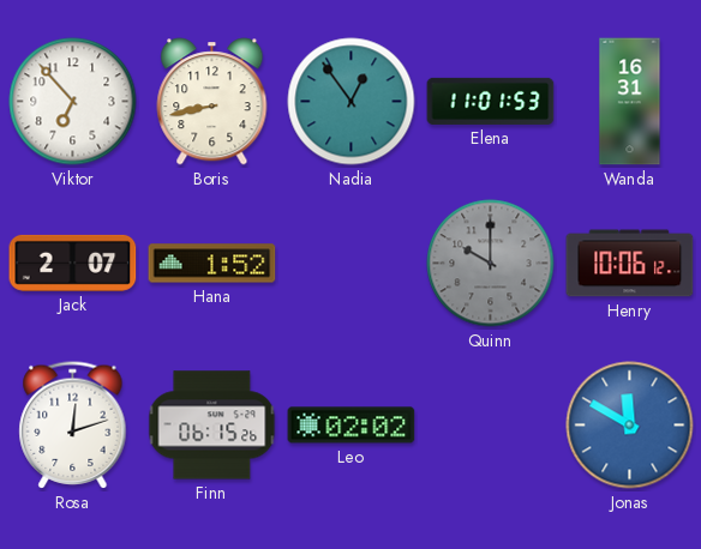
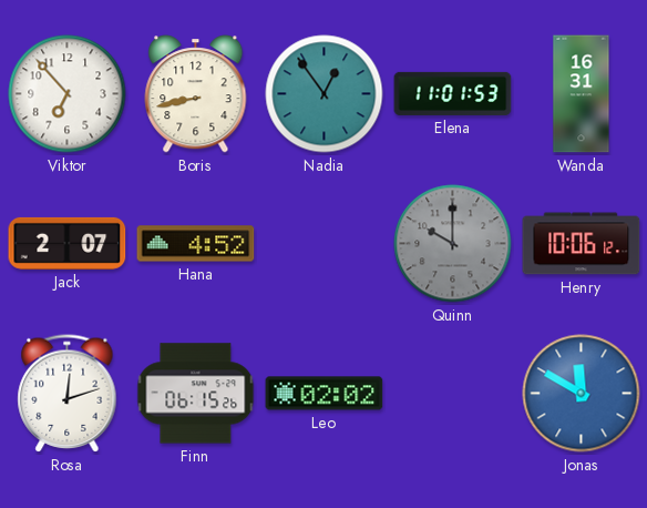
Hana: 1:52 -> 4:52 (196, 244)
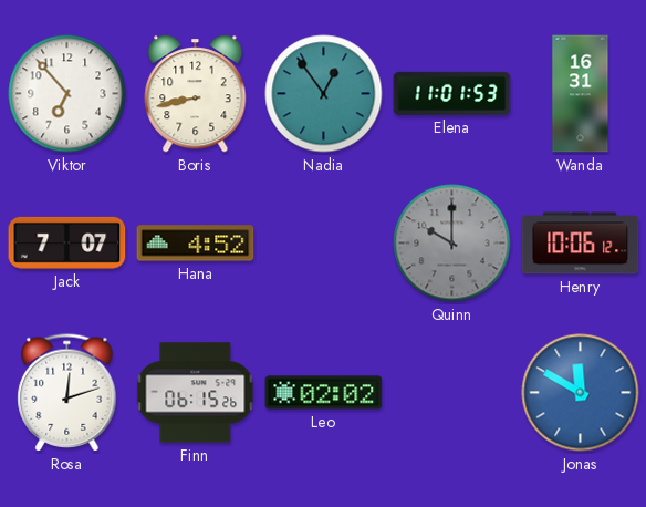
Jack: 2:07 -> 7:07 (67, 242)
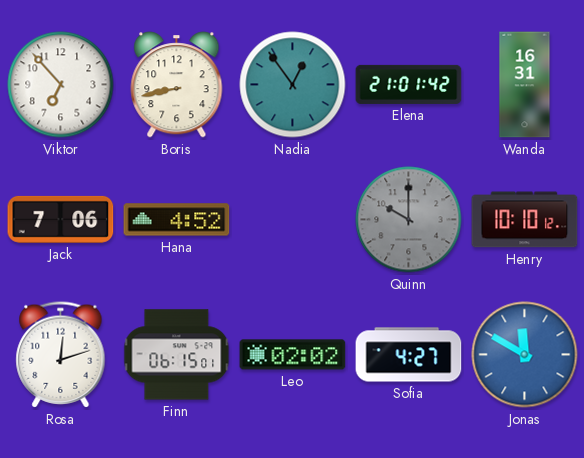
Elena: 11:01 -> 21:01 (409, 84)
Jack: 7:07 -> 7:06 (61, 219)
Henry: 10:06 -> 10:10 (525, 220)
Finn: 06:15:26 -> 06:15:01 (177, 355)
Sofia: none -> 4:27 (409, 355)
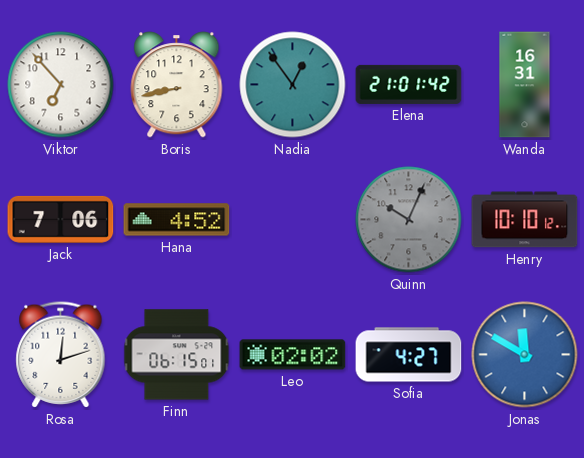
Quinn: 10:00 -> 10:04 (409, 220)
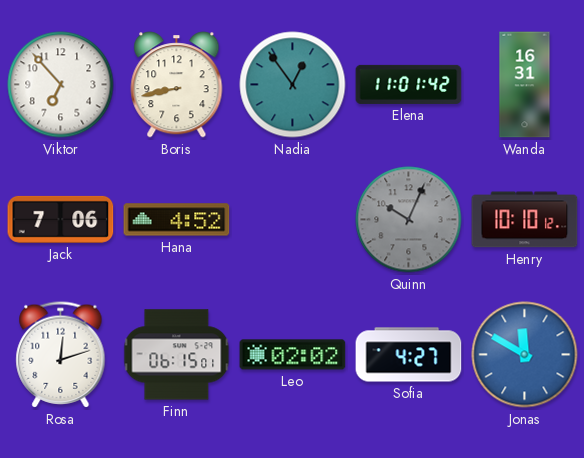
Elena: 21:01 -> 11:01 (409, 84)
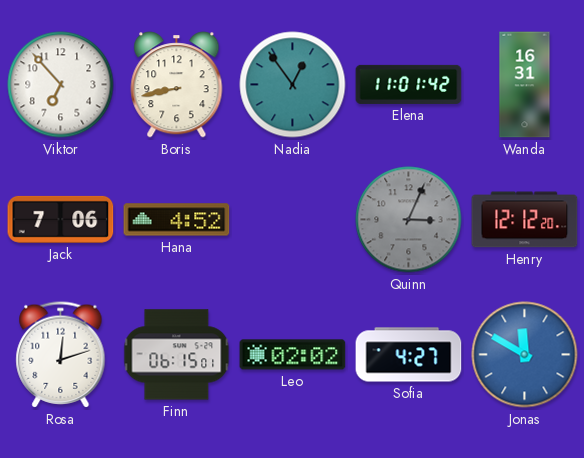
Quinn: 10:04 -> 3:04 (409, 220)
Henry: 10:10 -> 12:12 (525, 220)
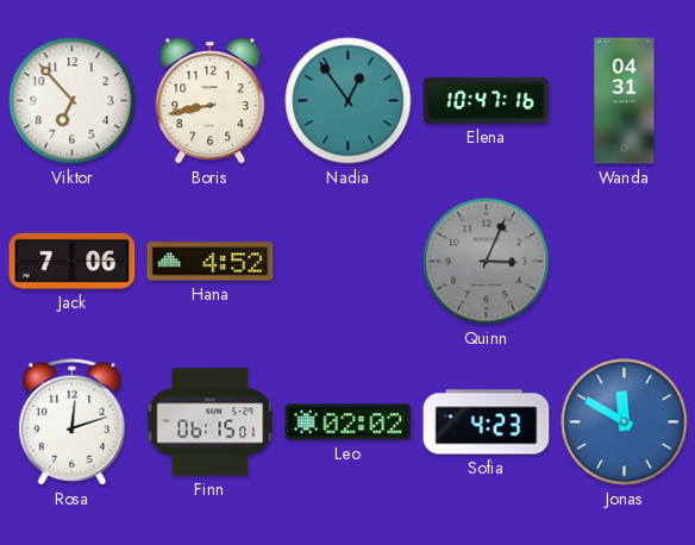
Elena: 11:01 -> 10:47 (487, 100)
Wanda: 16:31 -> 04:31 (625, 101)
Henry: 12:12 -> none (525, 220)
Sofia: 4:27 -> 4:23 (487, 422)
